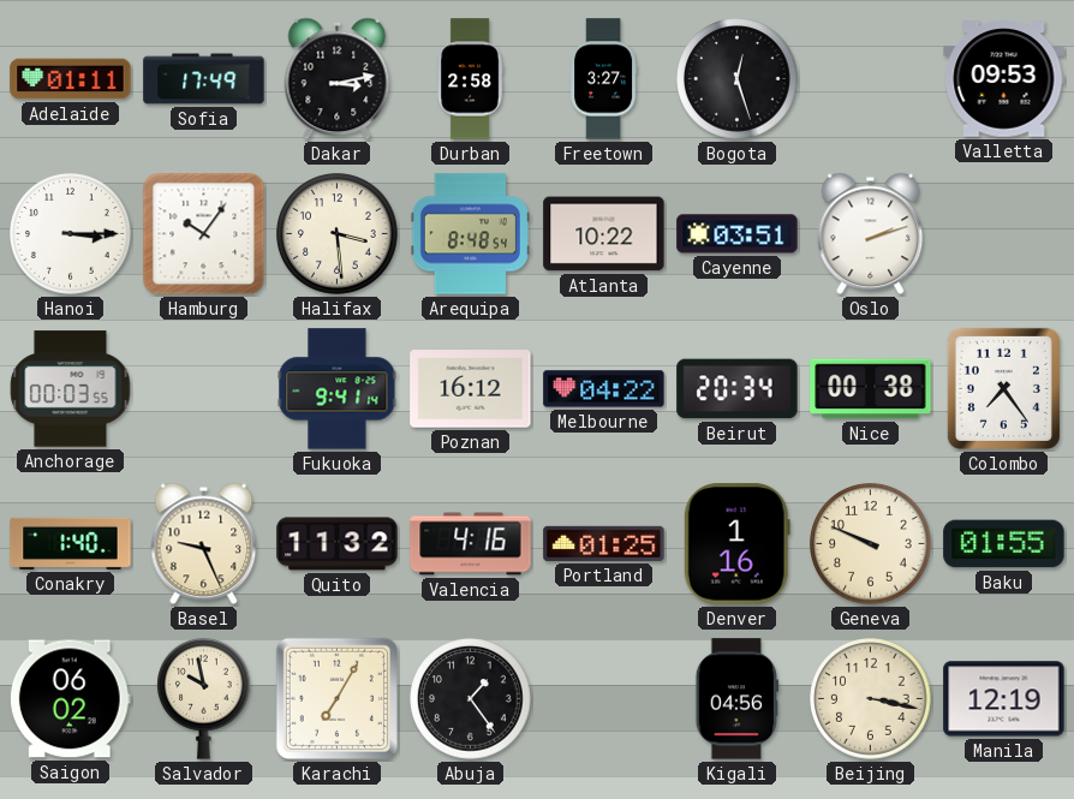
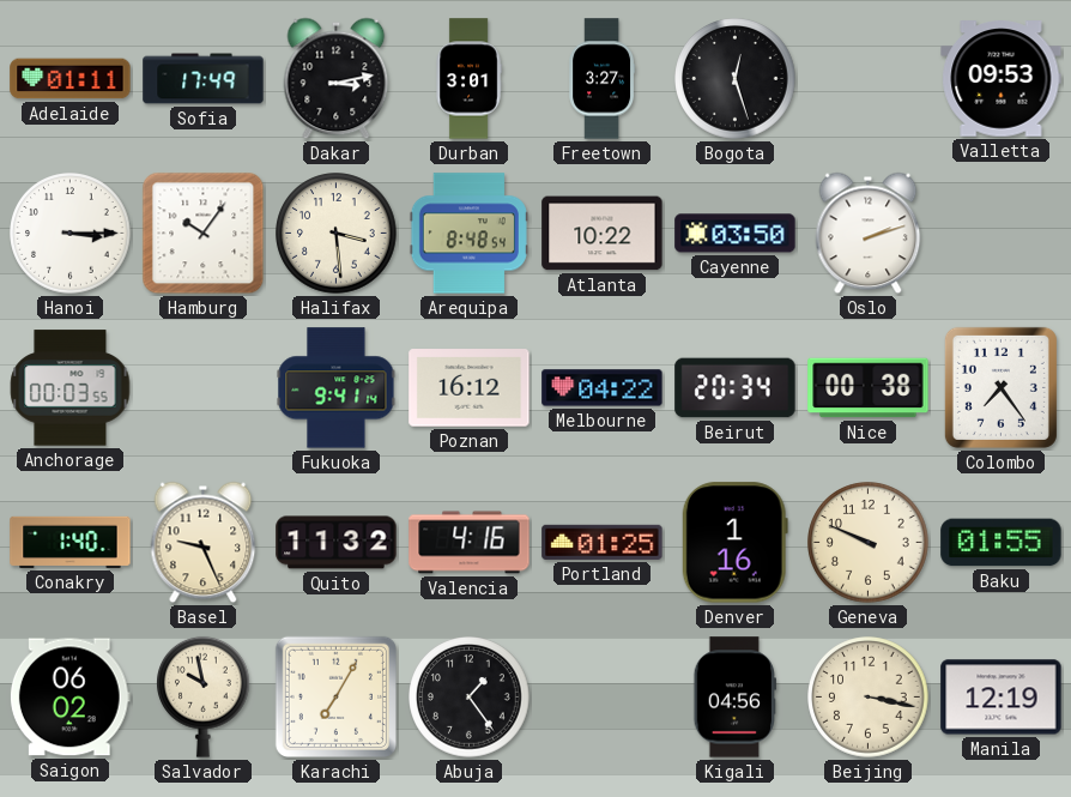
Durban: 2:58 -> 3:01 (468, 79)
Cayenne: 03:51 -> 03:50 (736, 234)
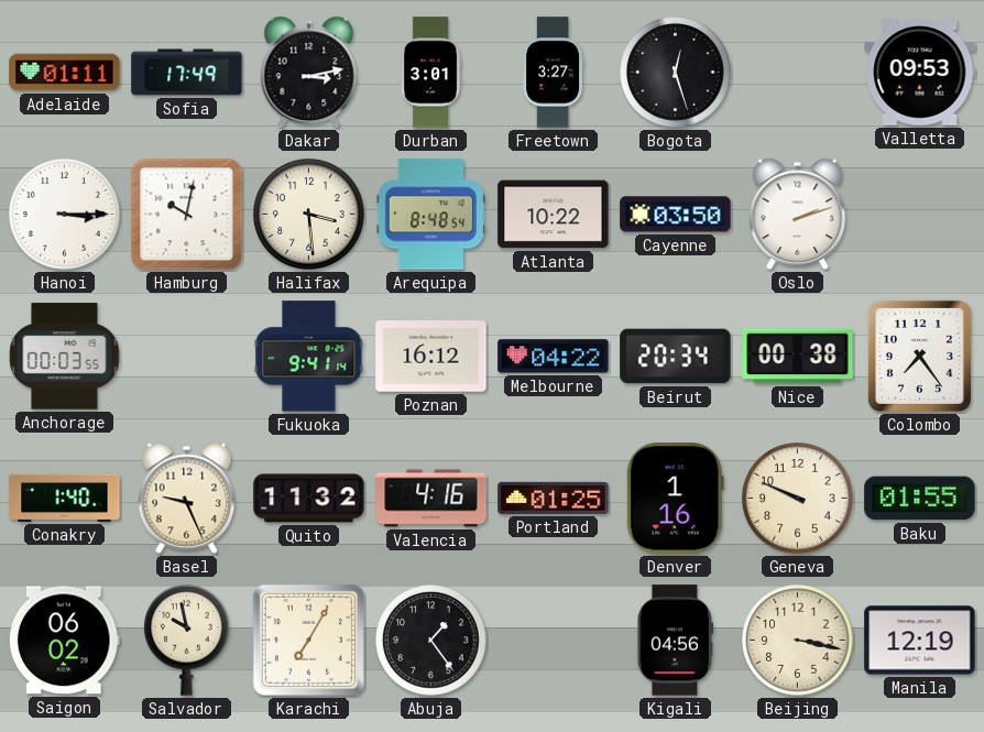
Hamburg: 10:06 -> 10:02 (187, 215)
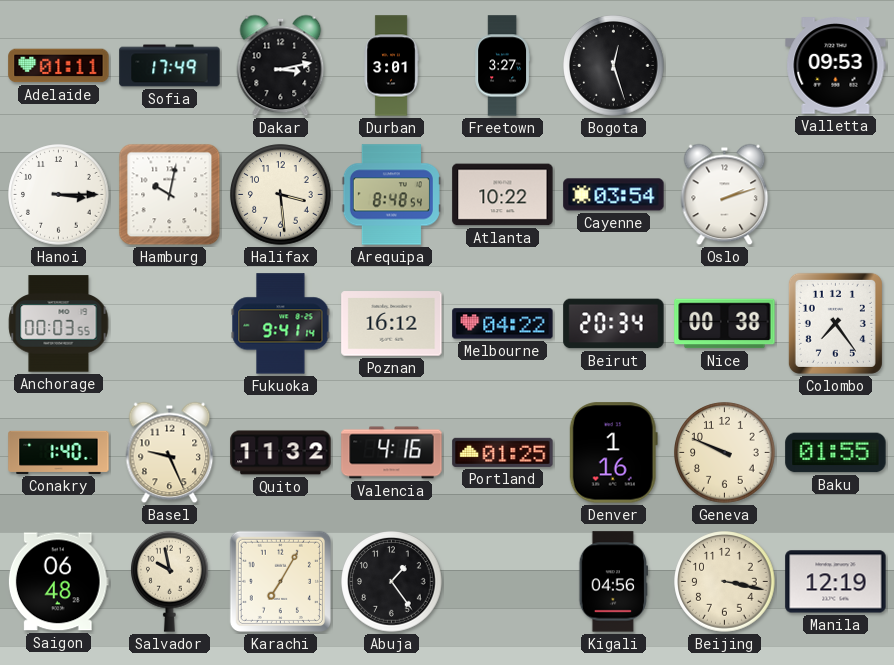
Cayenne: 03:50 -> 03:54 (614, 195)
Saigon: 06:02 -> 06:48 (58, 582)
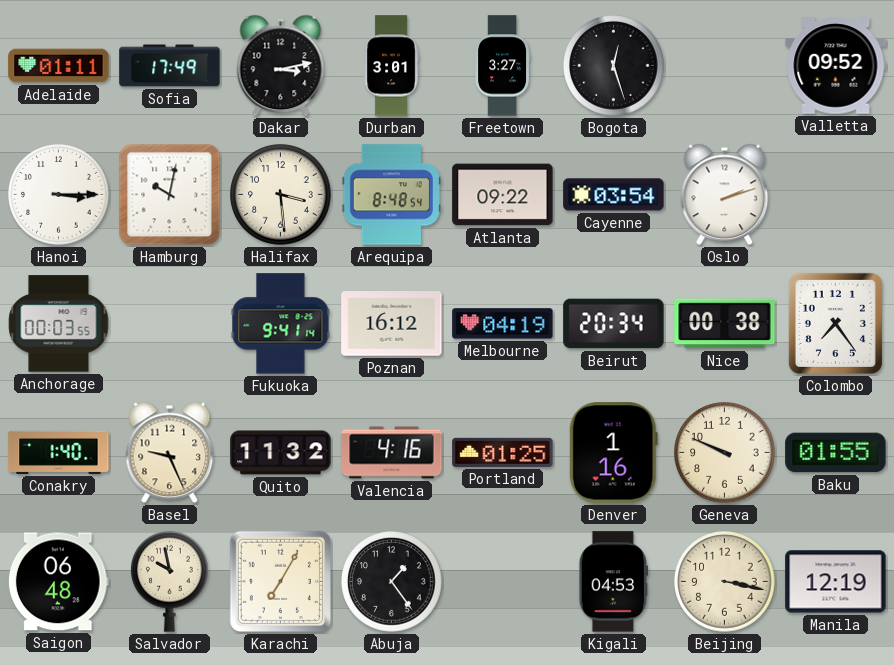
Valletta: 09:53 -> 09:52 (836, 66)
Atlanta: 10:22 -> 09:22 (503, 195)
Melbourne: 04:22 -> 04:19 (503, 324)
Kigali: 04:56 -> 04:53 (613, 582)
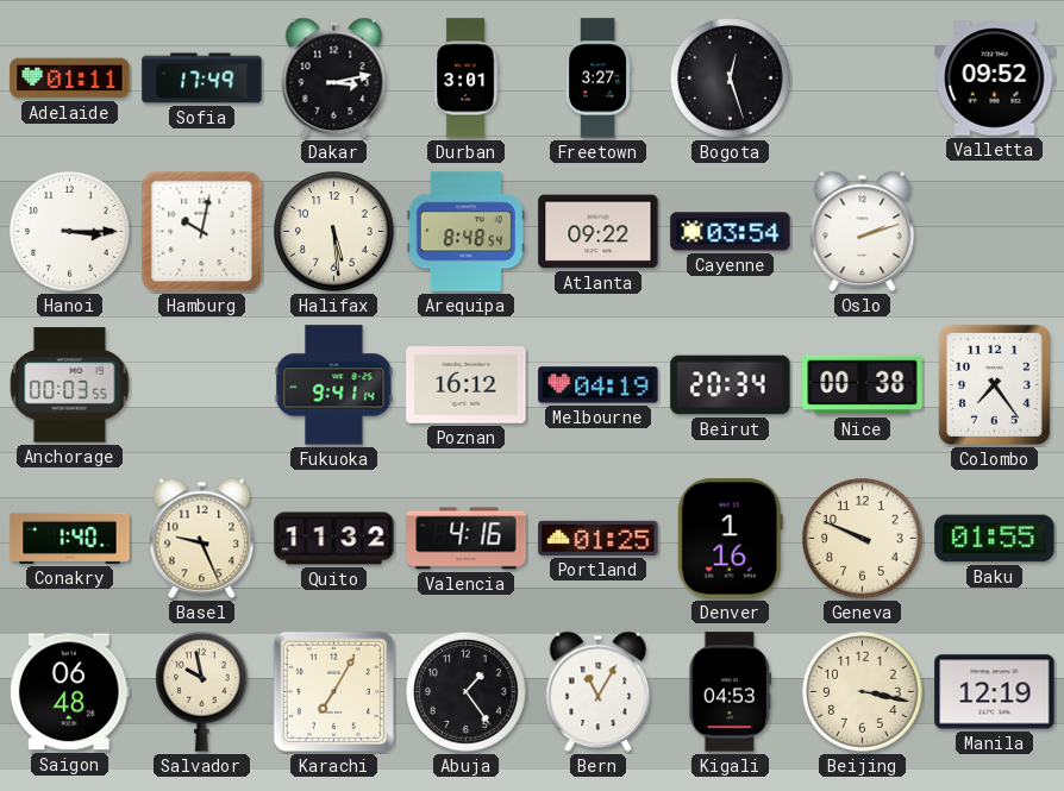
Halifax: 3:29 -> 5:29 (334, 232)
Bern: none -> 11:05 (599, 692)
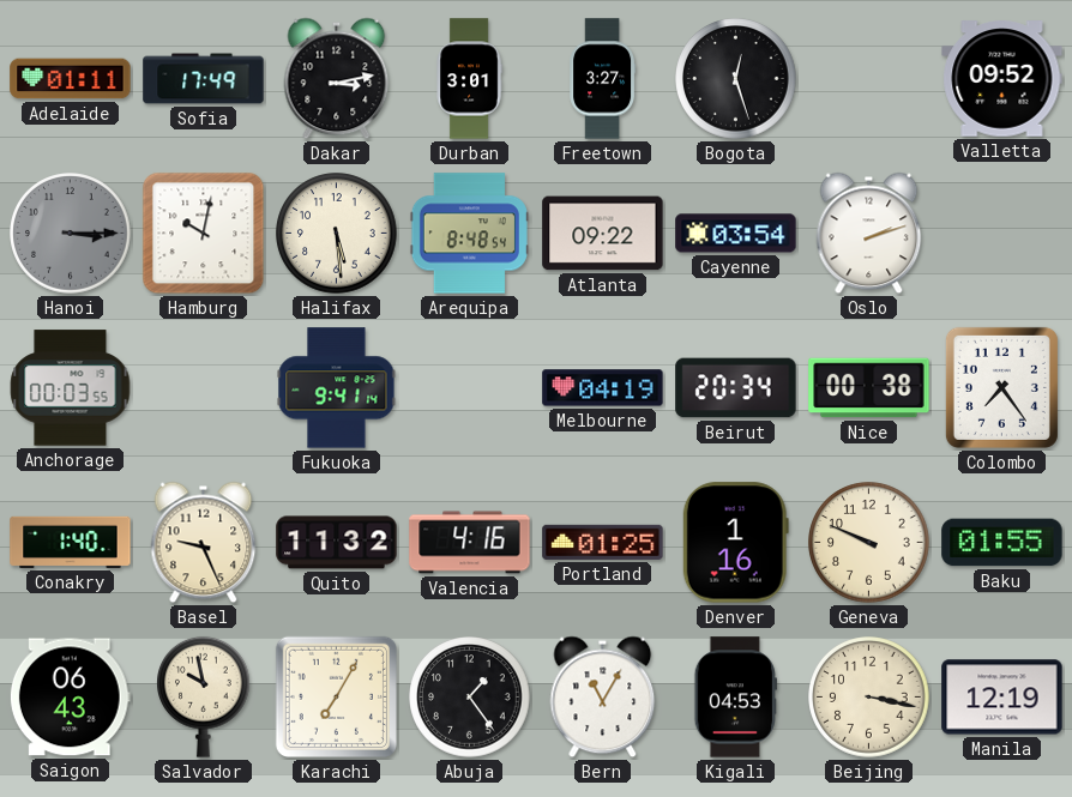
Hanoi dial: white -> grey (71, 234)
Poznan: 16:12 -> none (467, 385)
Saigon: 06:48 -> 06:43 (70, 698)
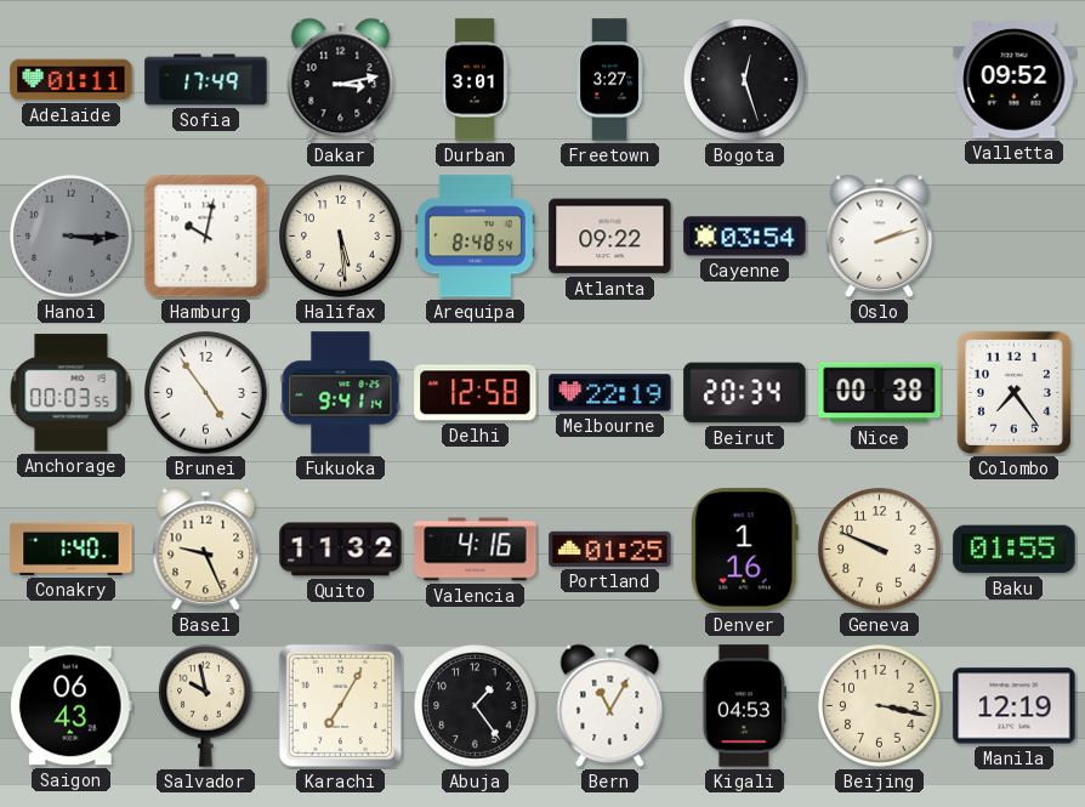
Brunei: none -> 4:54 (206, 393)
Delhi: none -> 12:58 (476, 393)
Melbourne: 04:19 -> 22:19 (610, 393)
